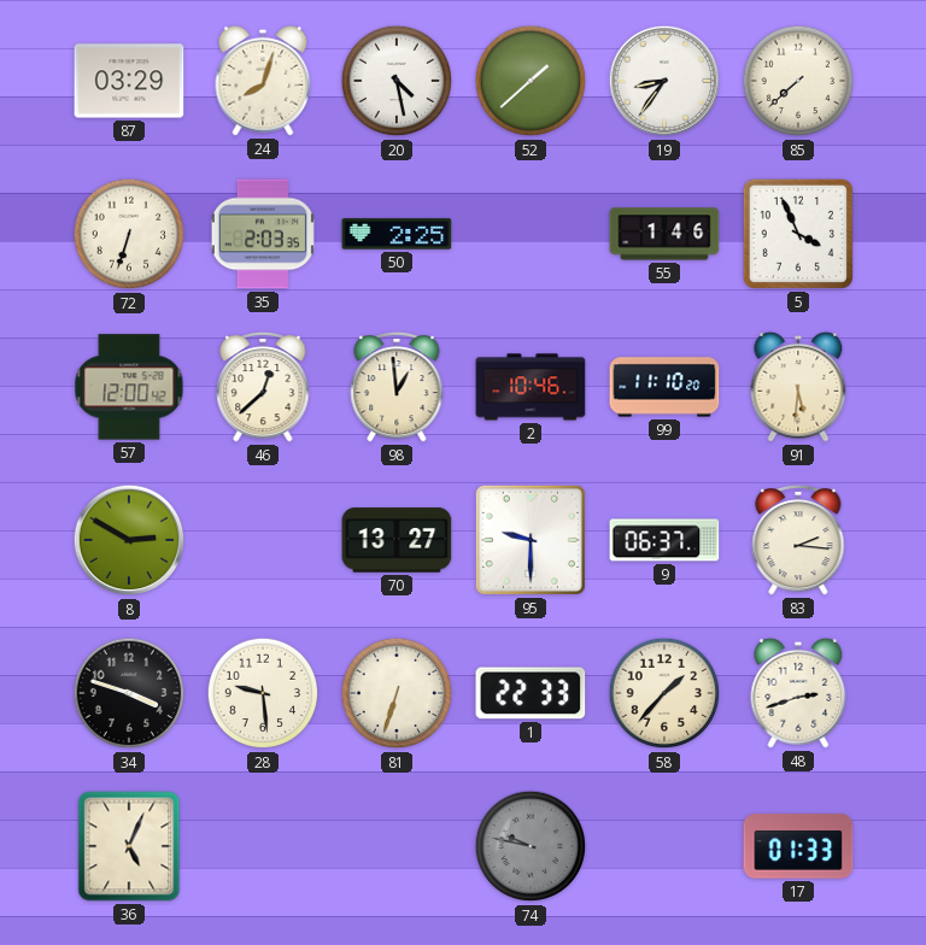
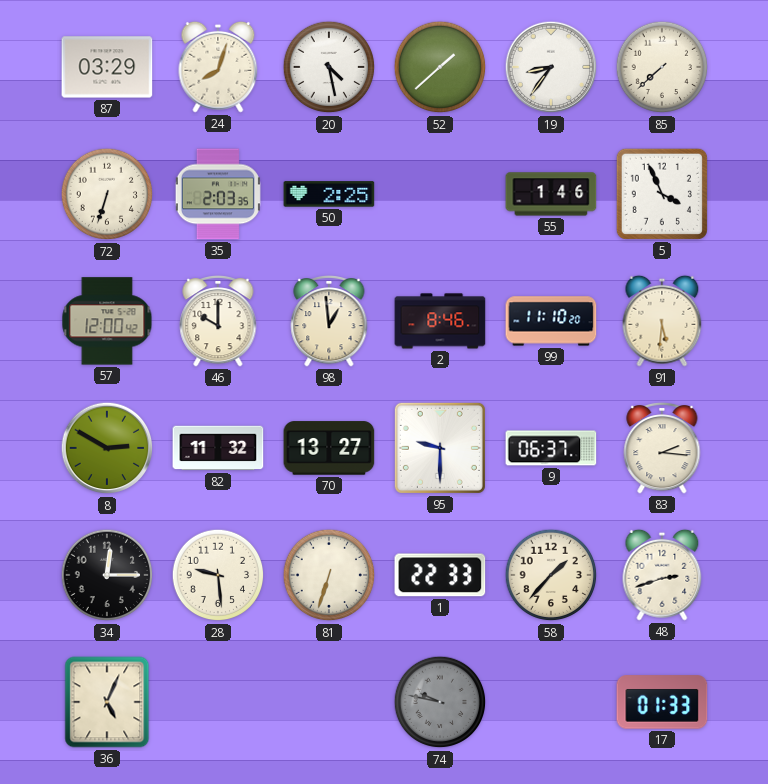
46: 12:38 -> 10:00 (218, 321)
2: 10:46 -> 8:46 (440, 321)
82: none -> 11:32 (218, 448)
34: 3:48 -> 12:15 (107, 575)
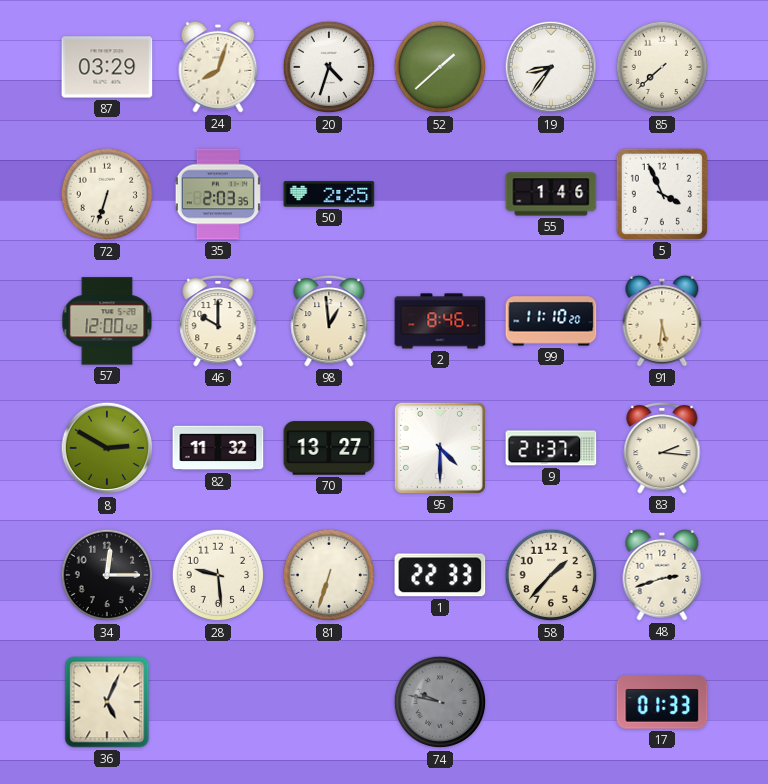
20: 4:28 -> 4:33 (329, 67)
95: 9:30 -> 4:30 (440, 448)
9: 06:37 -> 21:37 (551, 448)
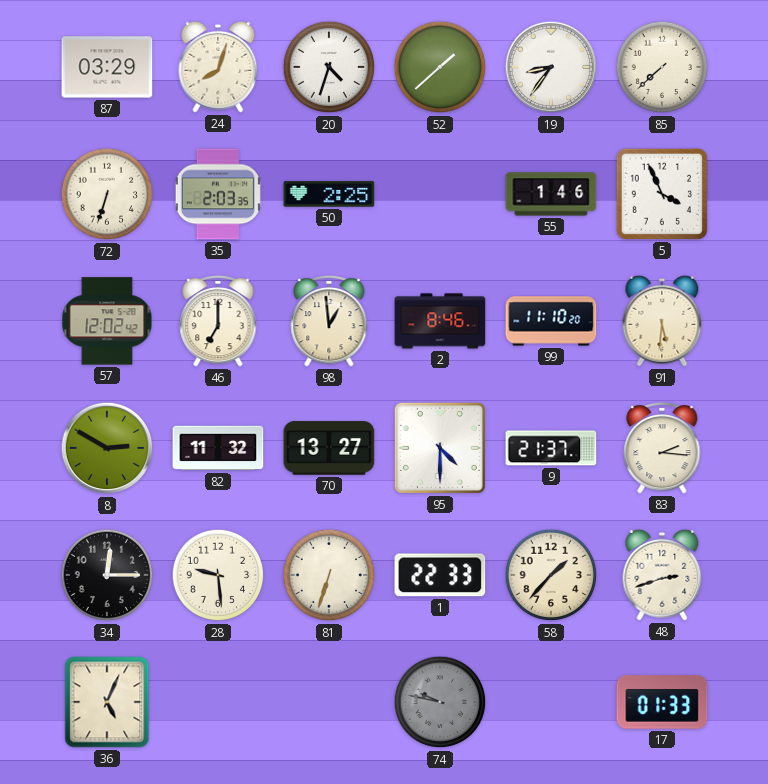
57: 12:00 -> 12:02 (107, 321)
46: 10:00 -> 7:00 (218, 321)
